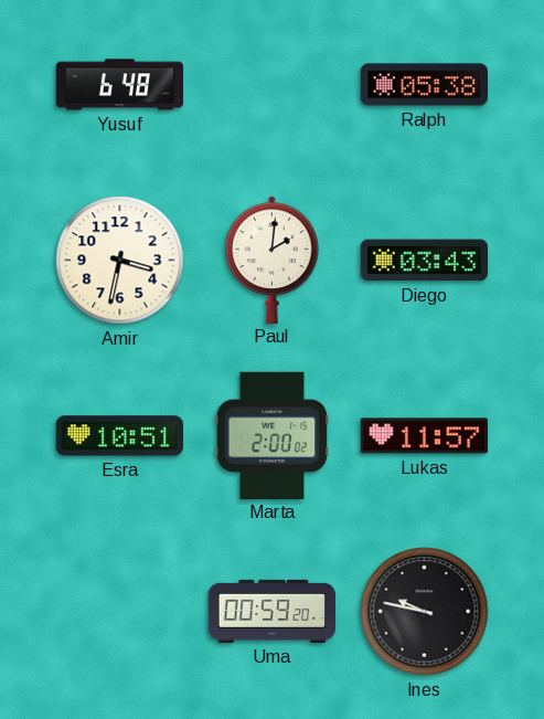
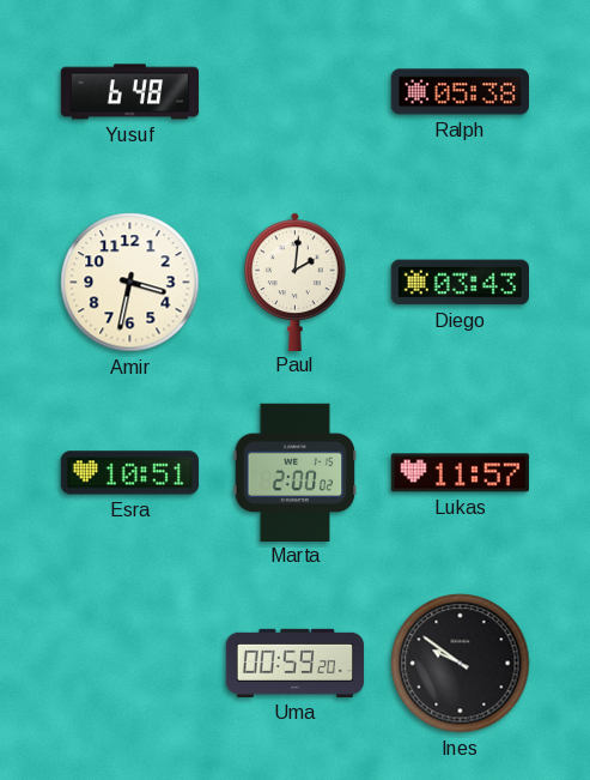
Ines: 9:47 -> 9:51 (461, 664)
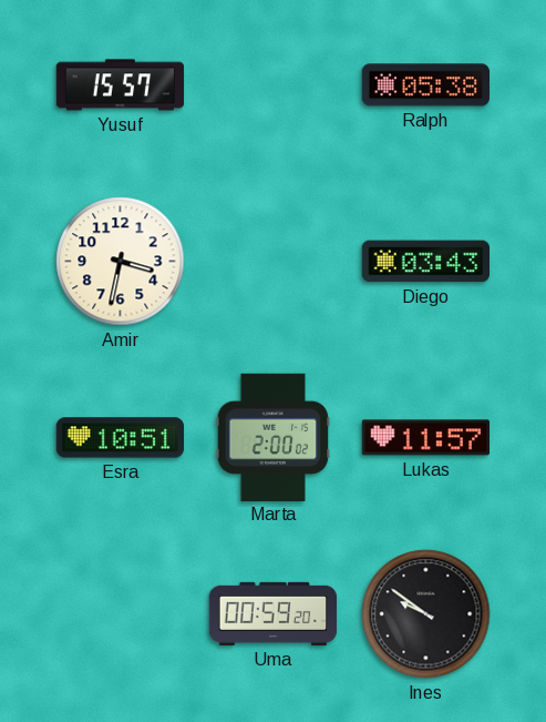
Yusuf: 6:48 -> 15:57 (121, 85)
Paul: 2:01 -> none (296, 282)
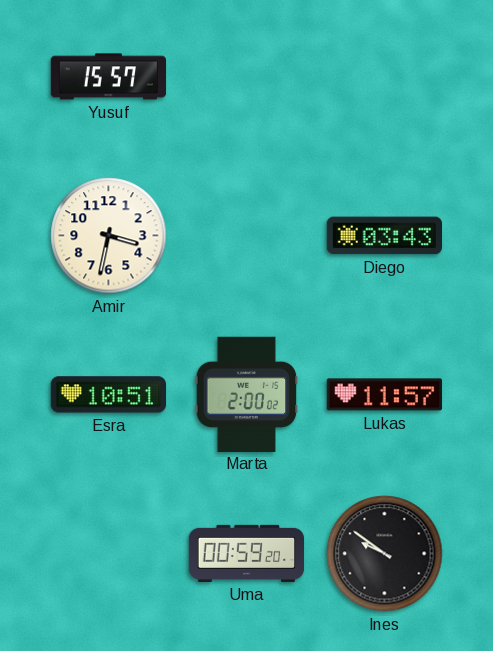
Ralph: 05:38 -> none (426, 85)
